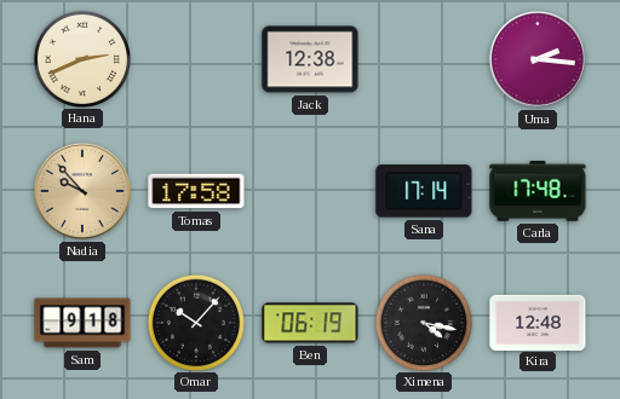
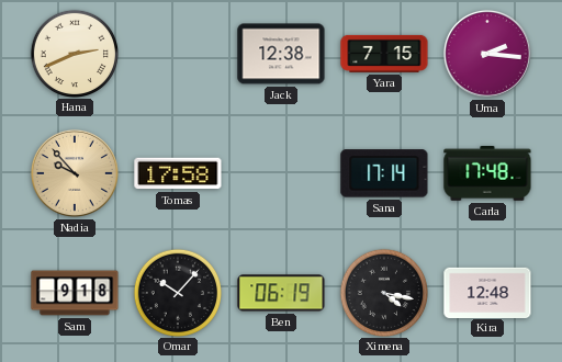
Yara: none -> 7:15 (384, 54)
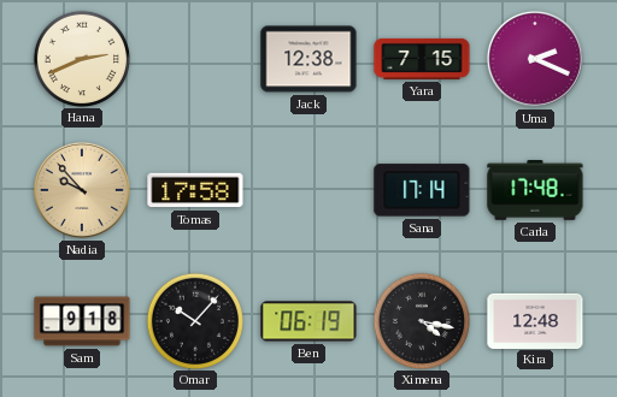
Uma: 2:16 -> 2:19 (535, 59)
